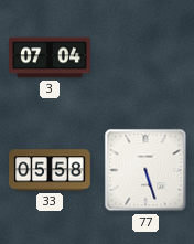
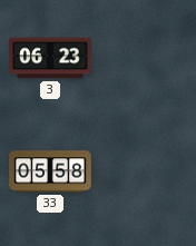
3: 07:04 -> 06:23 (51, 58)
77: 5:27 -> none (145, 170)
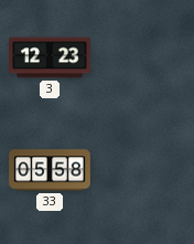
3: 06:23 -> 12:23 (51, 57)
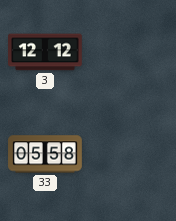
3: 12:23 -> 12:12 (46, 52)
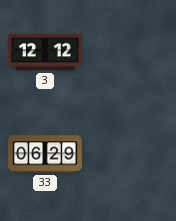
33: 05:58 -> 06:29 (45, 154)
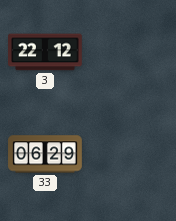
3: 12:12 -> 22:12 (46, 52)
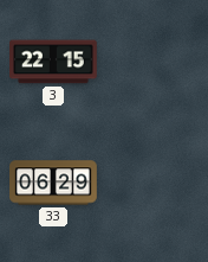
3: 22:12 -> 22:15 (54, 62)
